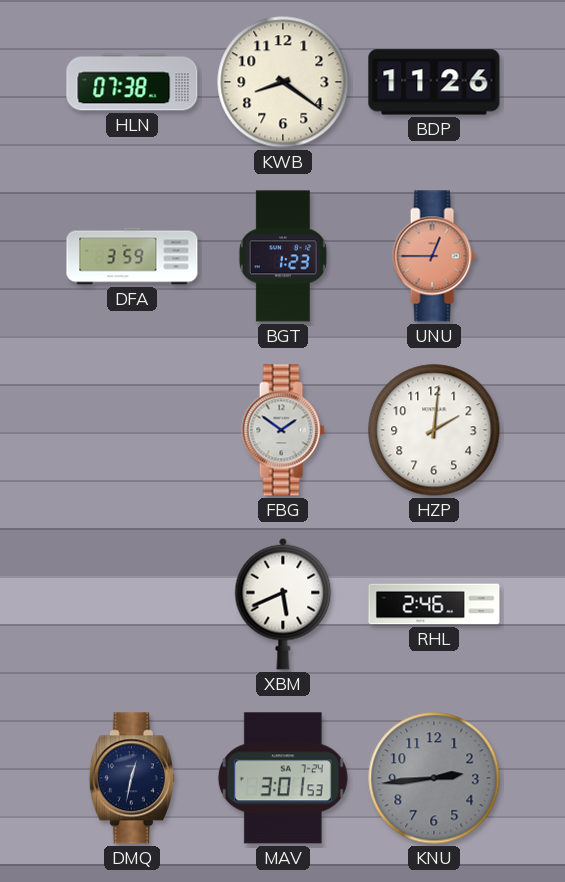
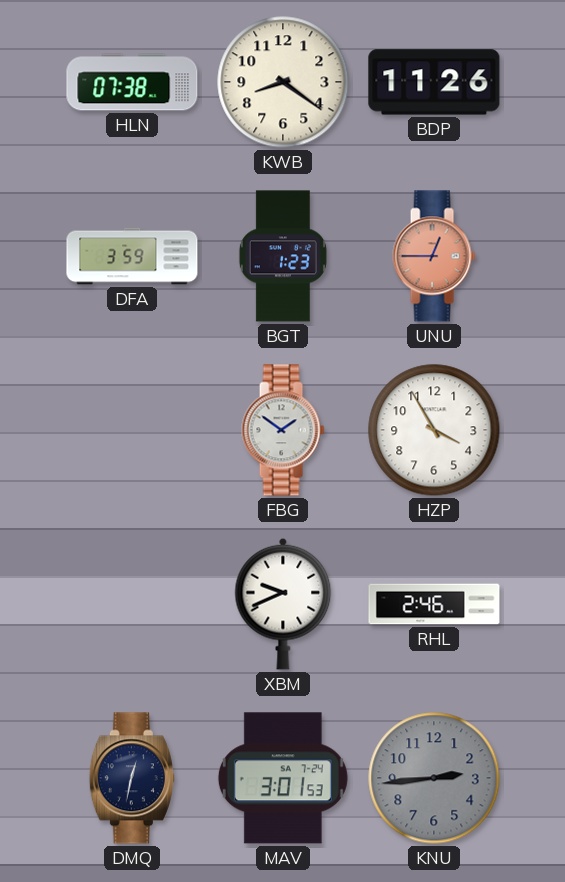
HZP: 2:01 -> 3:55 (434, 430)
XBM: 5:41 -> 9:41 (283, 604)
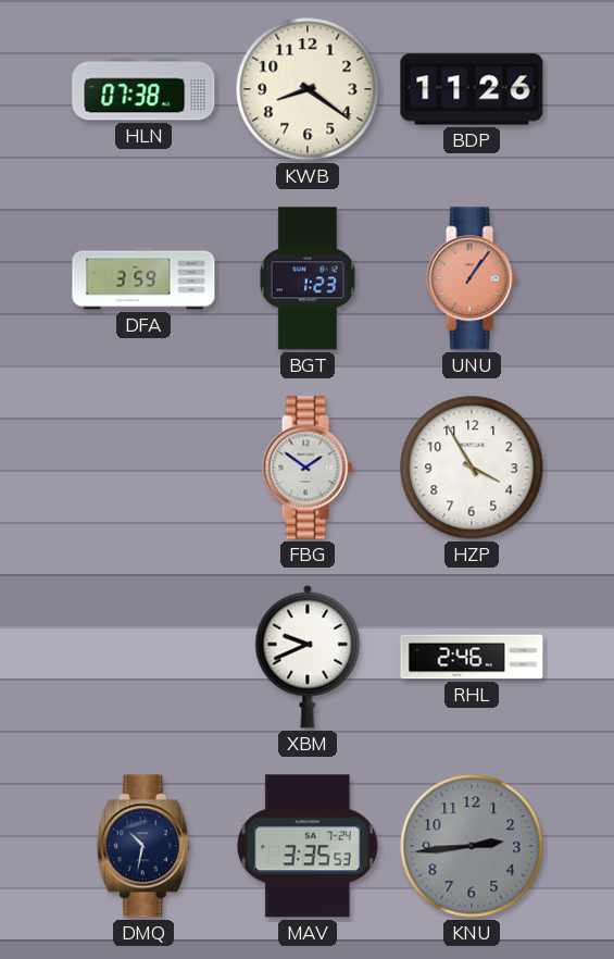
UNU: 12:45 -> 1:06 (472, 278)
DMQ: 12:32 -> 10:32 (143, 846)
MAV: 3:01 -> 3:35 (308, 846)
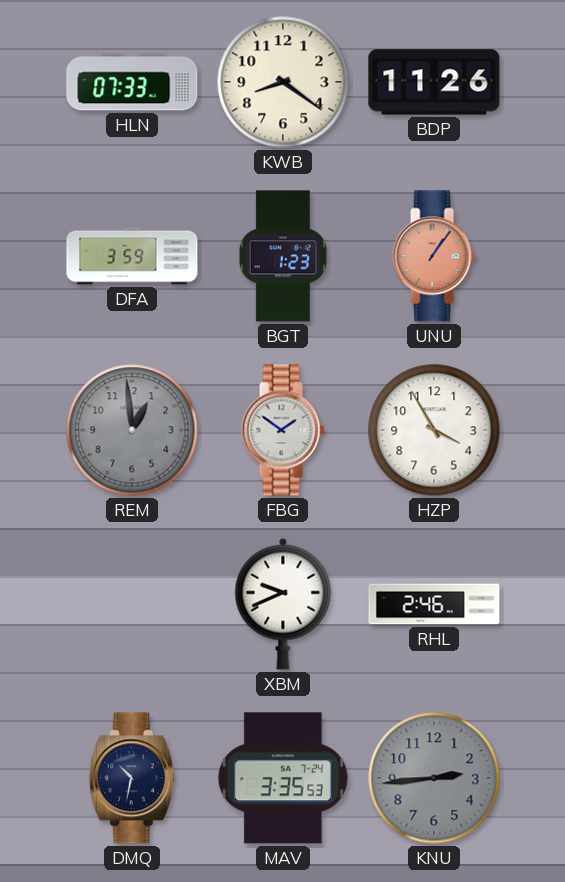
HLN: 07:38 -> 07:33 (132, 82)
REM: none -> 12:59 (132, 430)
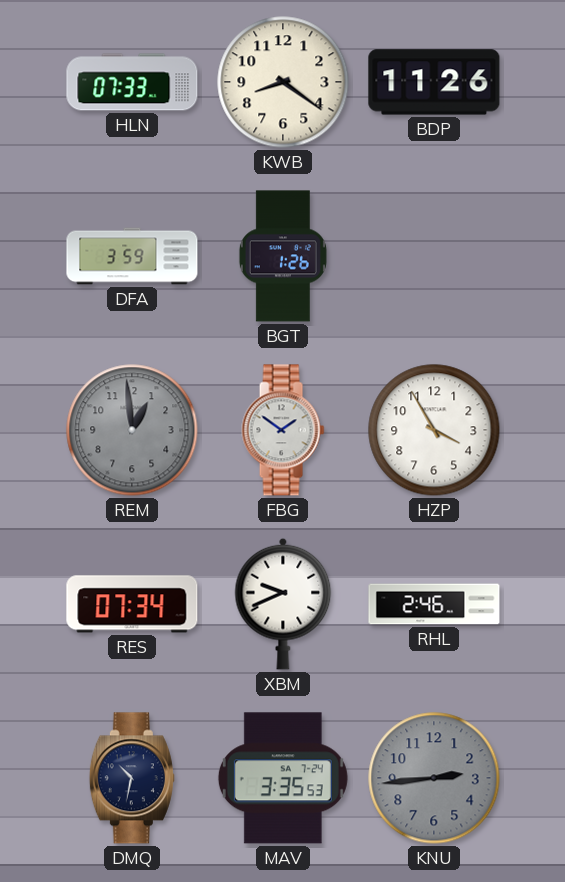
BGT: 1:23 -> 1:26 (283, 256)
UNU: 1:06 -> none (434, 256)
RES: none -> 07:34 (132, 604)
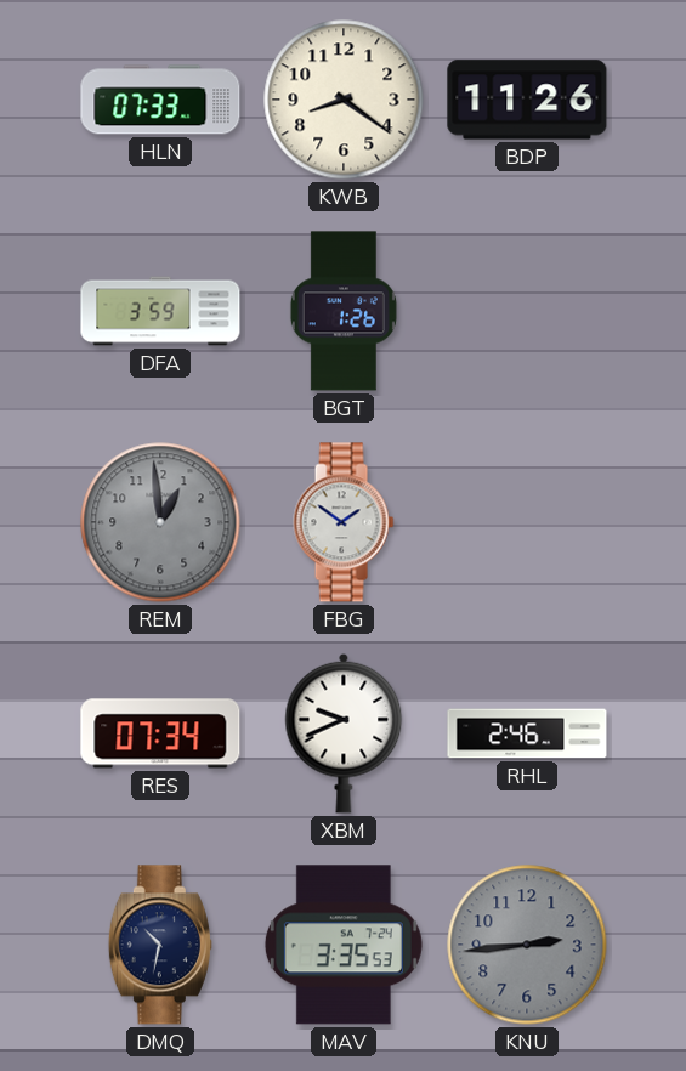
HZP: 3:55 -> none (434, 430)
